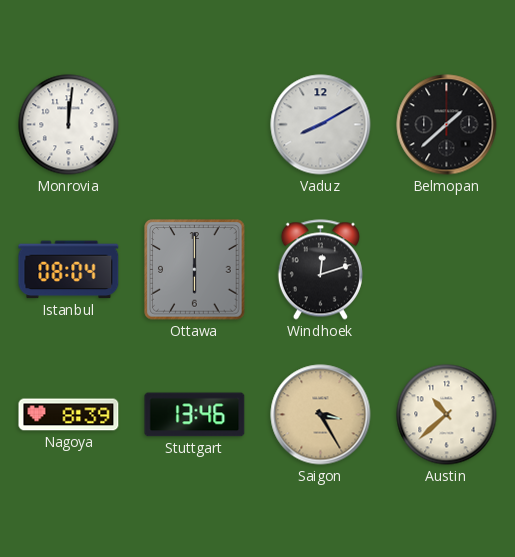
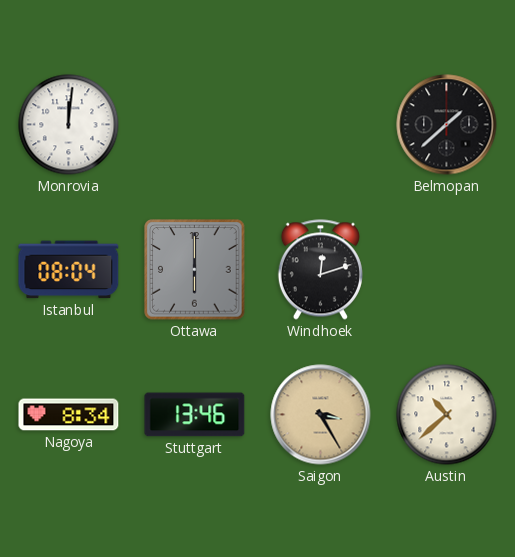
Vaduz: 8:10 -> none (321, 125)
Nagoya: 8:39 -> 8:34 (69, 415)
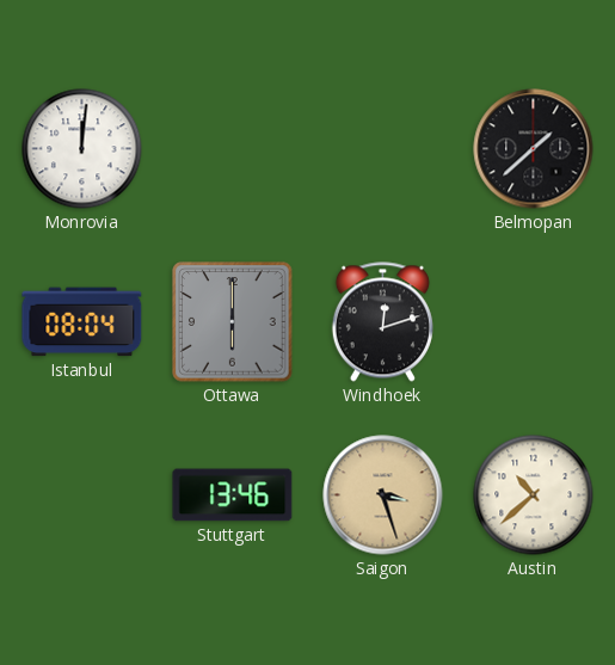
Nagoya: 8:34 -> none (69, 415)
Saigon: 3:25 -> 3:27 (383, 495)
